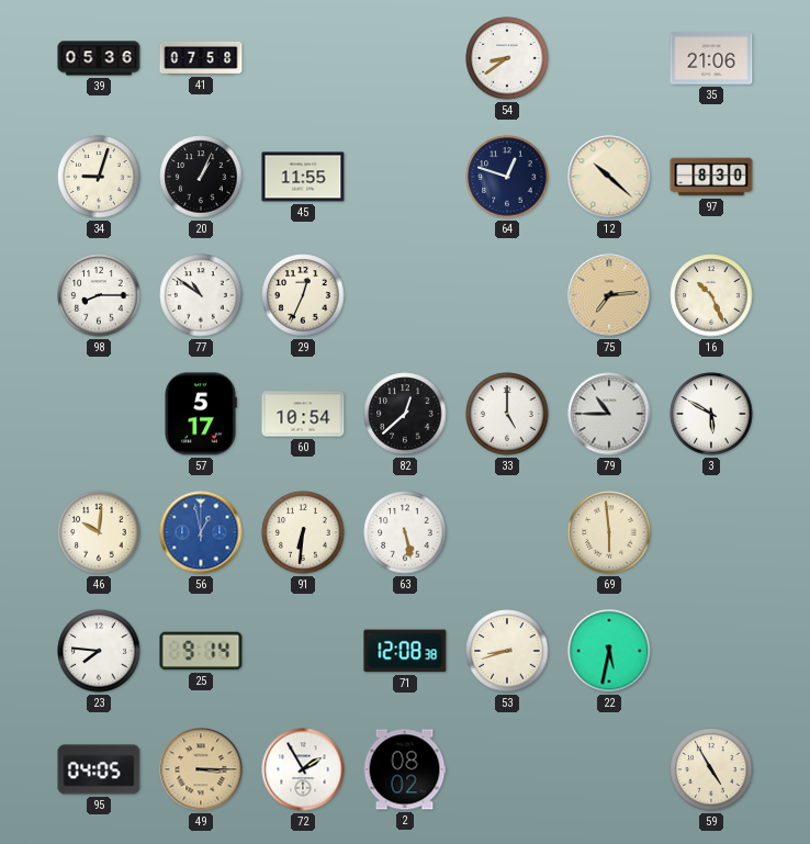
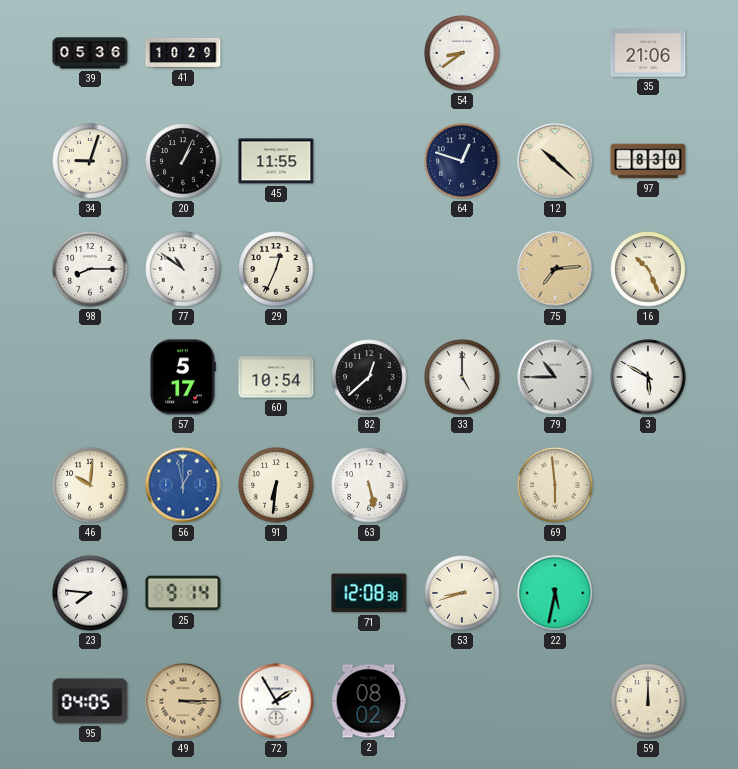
41: 07:58 -> 10:29 (183, 53)
59: 4:55 -> 12:00 (648, 701)
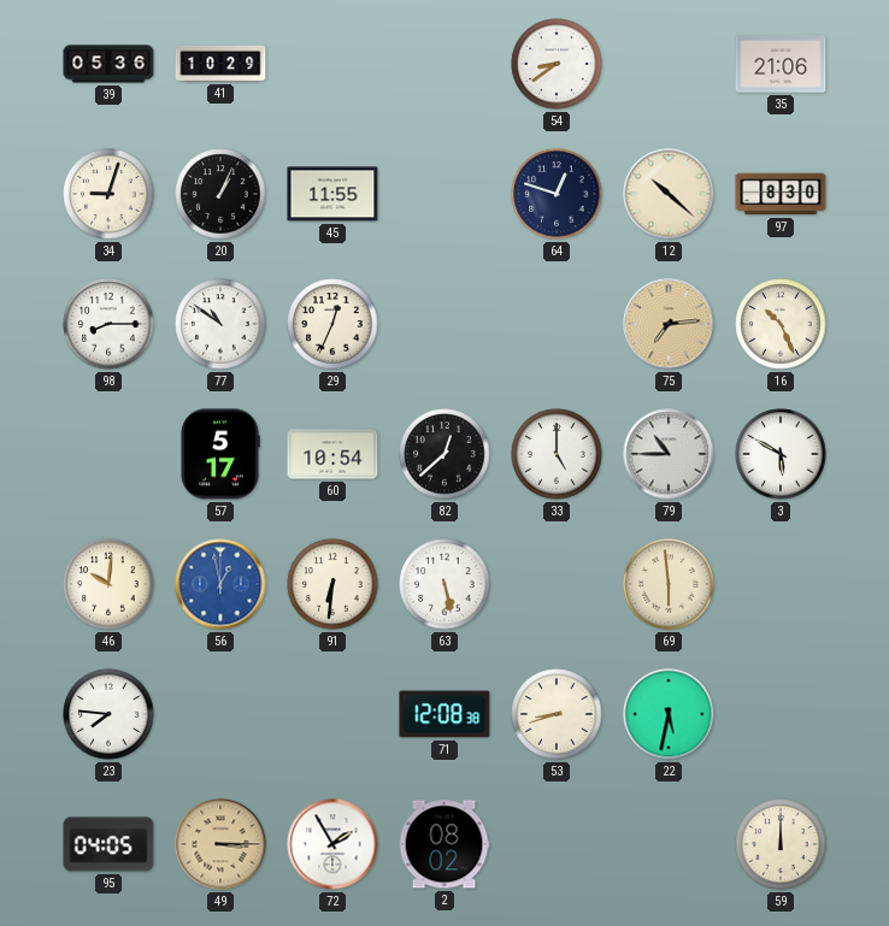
25: 9:14 -> none (183, 593)
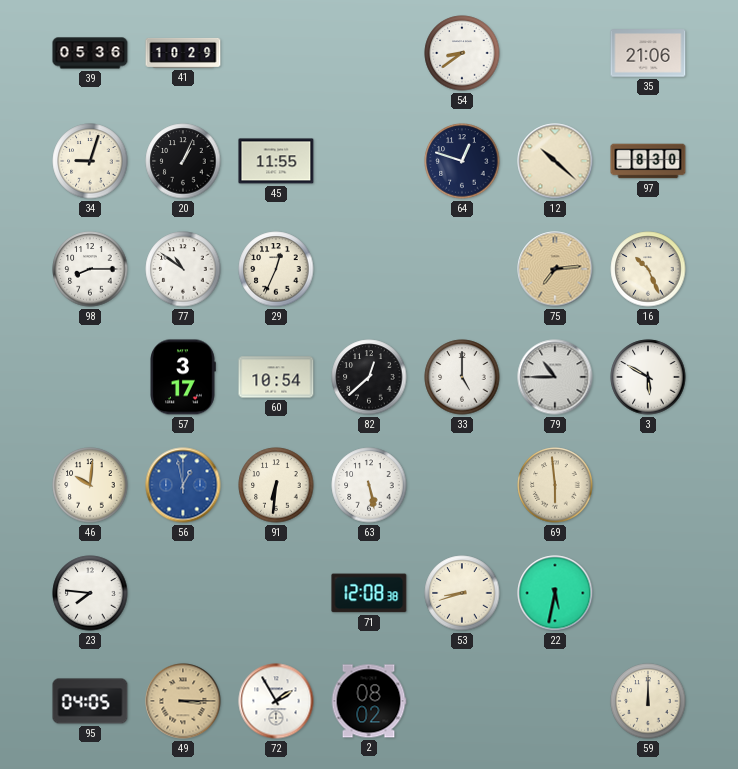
57: 5:17 -> 3:17 (183, 377)
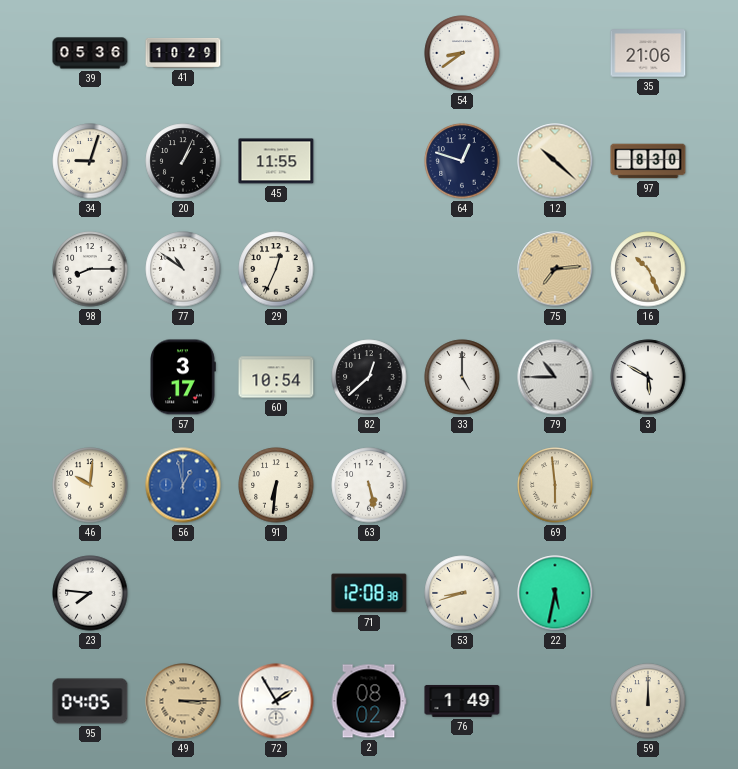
76: none -> 1:49 (462, 701)
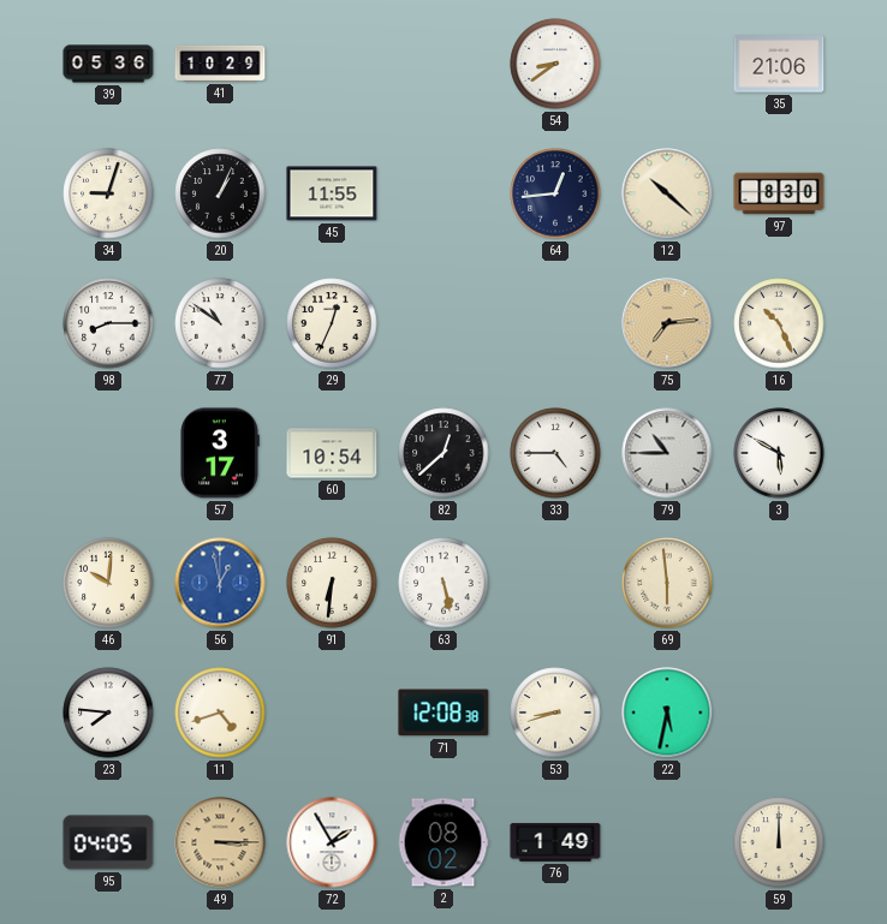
64: 12:48 -> 12:44 (555, 193)
33: 5:00 -> 4:45 (555, 453)
11: none -> 4:42 (220, 713)
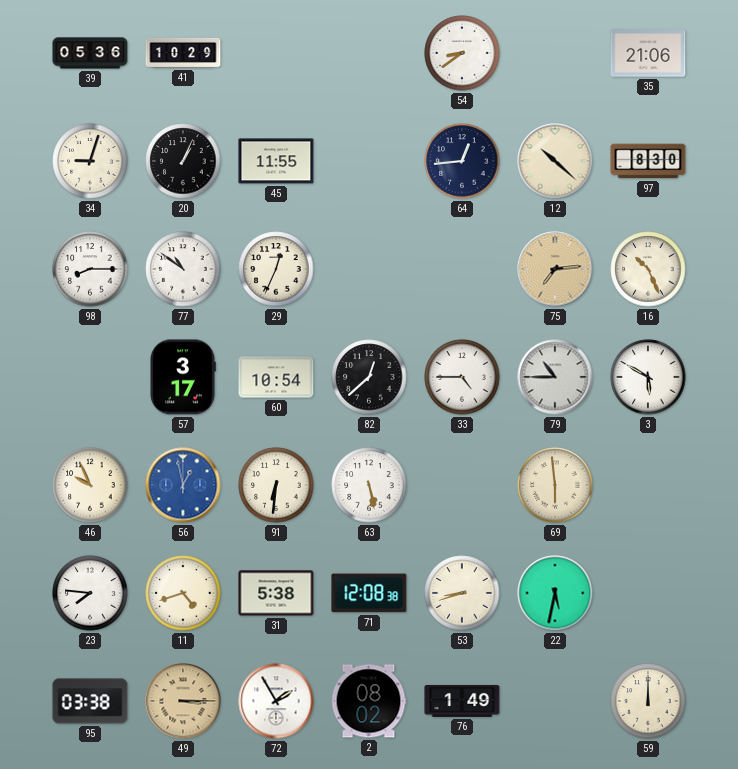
46: 10:01 -> 9:56 (90, 485)
31: none -> 5:38 (276, 593)
95: 04:05 -> 03:38 (90, 701)
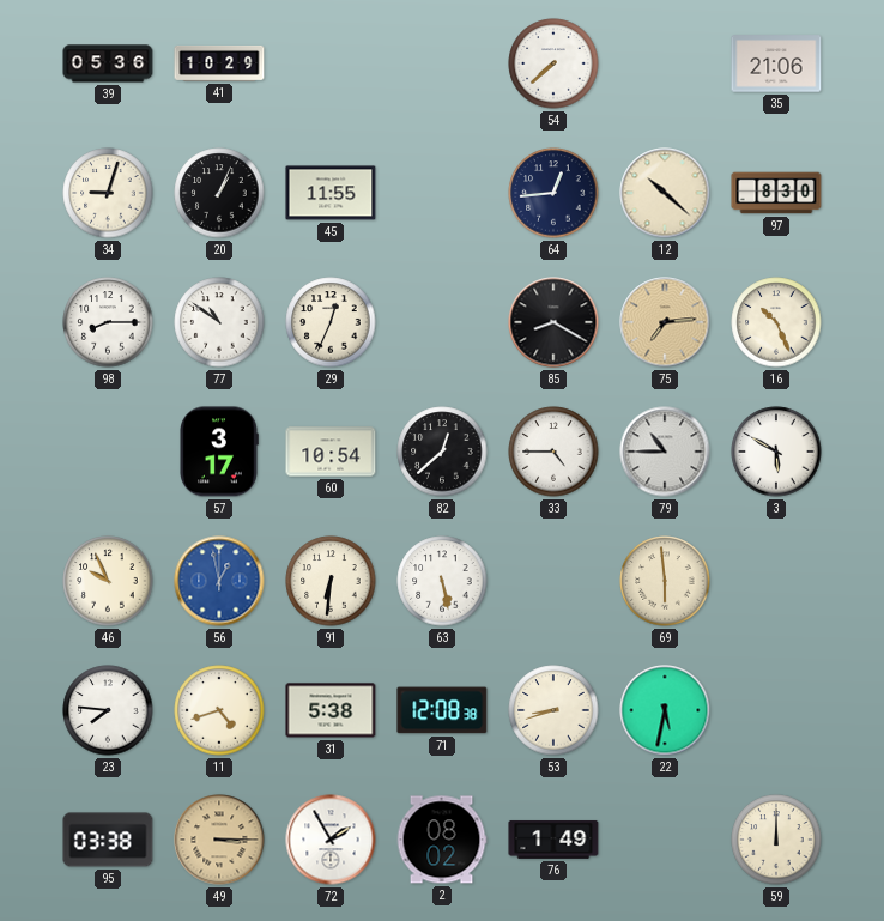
54: 8:39 -> 7:38 (553, 63)
85: none -> 8:20 (553, 322)
